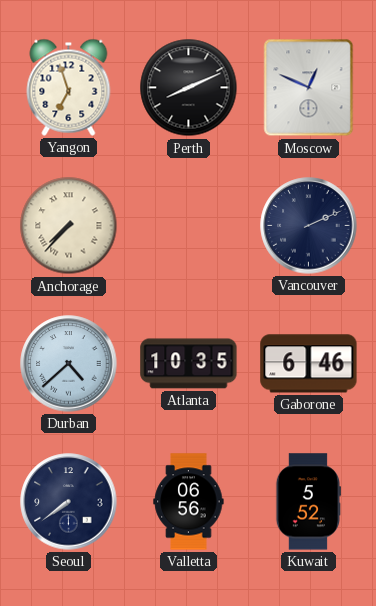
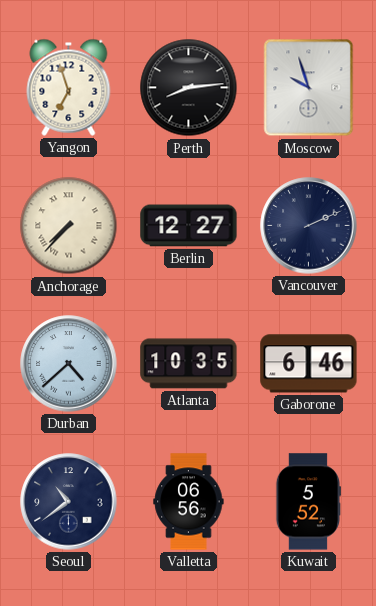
Perth: 8:11 -> 8:14 (189, 88)
Moscow: 12:49 -> 9:57 (309, 88)
Berlin: none -> 12:27 (189, 226)
Seoul: 7:39 -> 10:39 (69, 502)
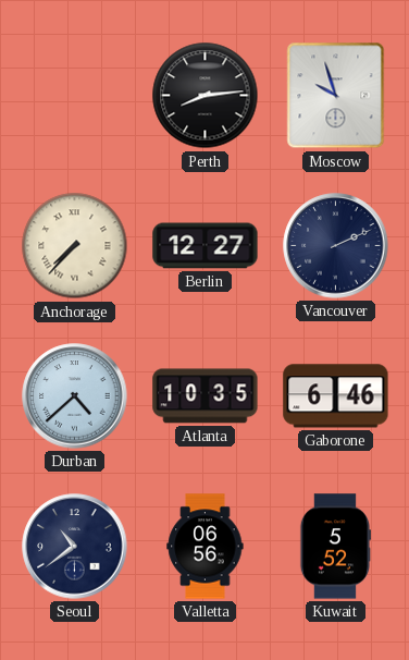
Yangon: 6:57 -> none (69, 87)
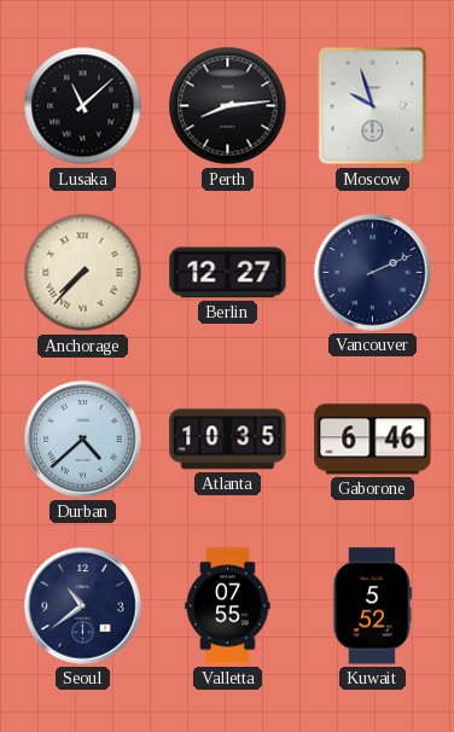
Lusaka: none -> 11:08 (83, 106)
Valletta: 06:56 -> 07:55 (228, 606)
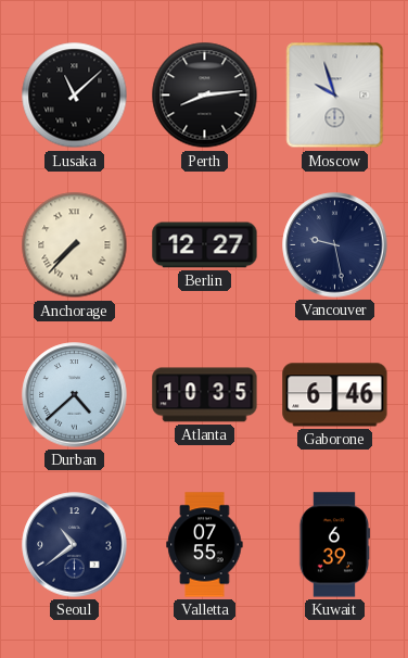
Vancouver: 2:11 -> 9:28 (335, 245)
Kuwait: 5:52 -> 6:39 (333, 545)
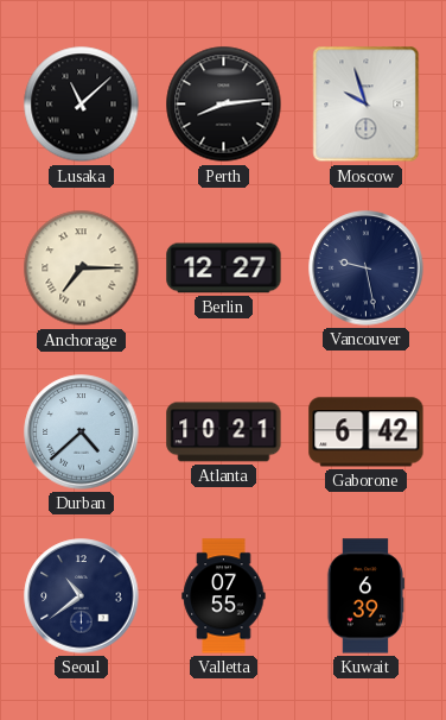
Anchorage: 7:37 -> 7:15 (82, 269)
Atlanta: 10:35 -> 10:21 (224, 432)
Gaborone: 6:46 -> 6:42 (367, 432)
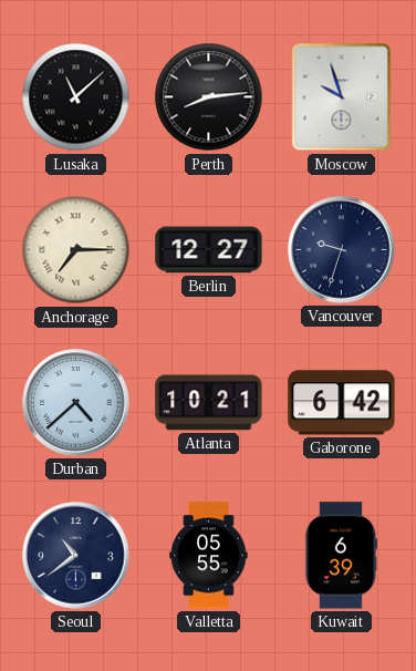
Vancouver: 9:28 -> 9:33 (342, 250)
Valletta: 07:55 -> 05:55 (209, 556)
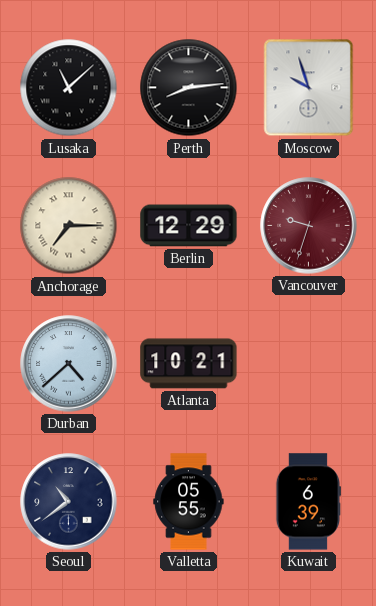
Berlin: 12:27 -> 12:29 (189, 226)
Vancouver dial: navy -> burgundy (309, 226)
Gaborone: 6:42 -> none (342, 403)
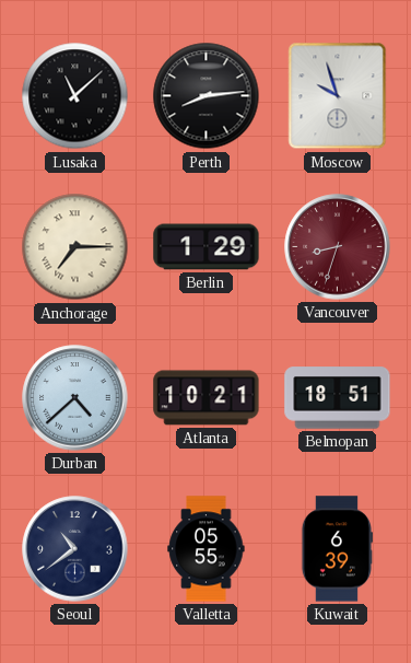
Berlin: 12:29 -> 1:29 (207, 247)
Vancouver: 9:33 -> 8:33 (338, 247)
Belmopan: none -> 18:51 (338, 398)
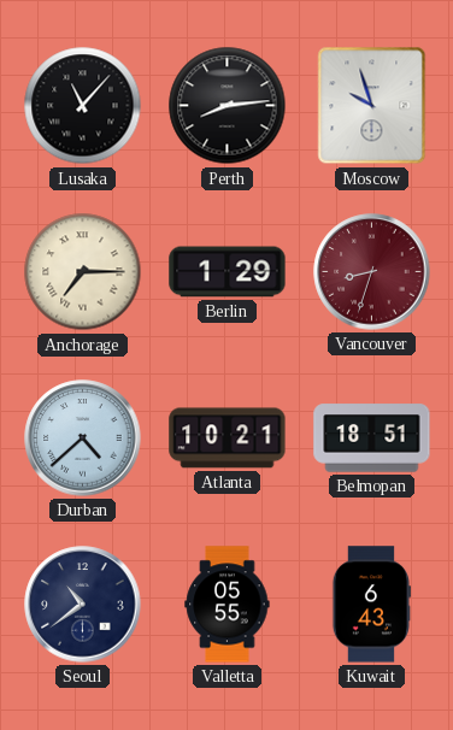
Lusaka: 11:08 -> 11:07 (83, 106)
Kuwait: 6:39 -> 6:43 (370, 605)
